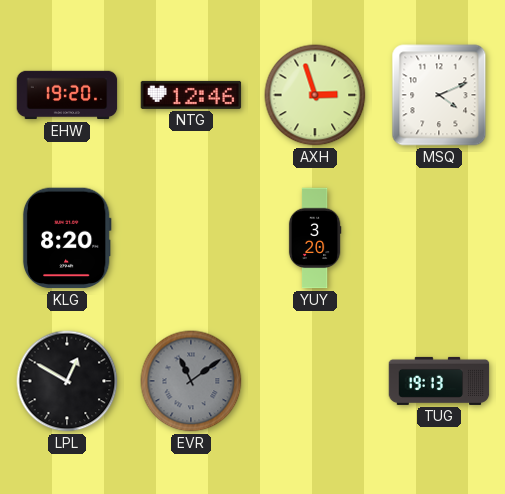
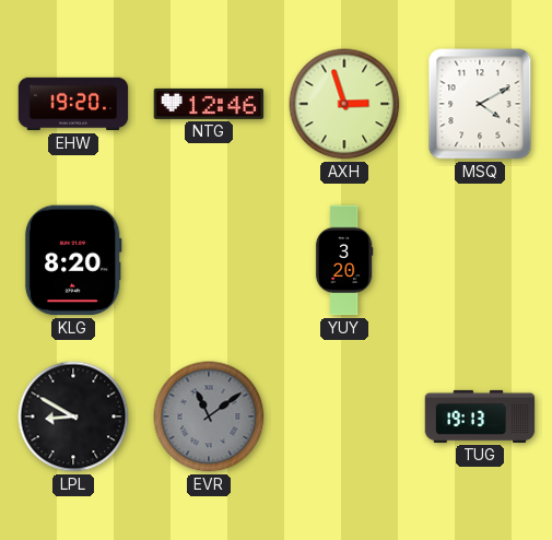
MSQ: 4:11 -> 4:10 (480, 104)
LPL: 12:50 -> 8:50 (73, 416)
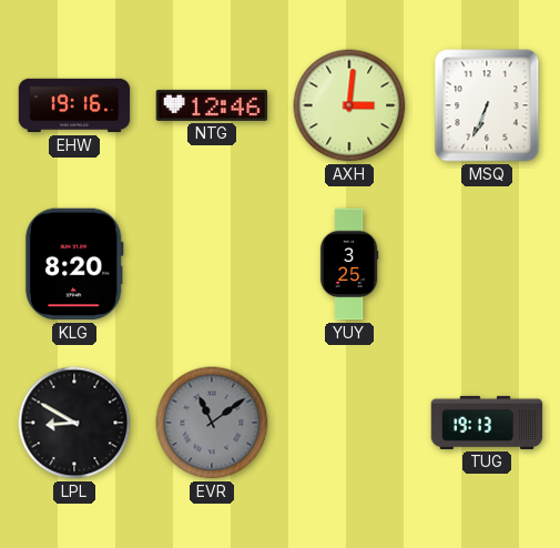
EHW: 19:20 -> 19:16 (74, 105)
AXH: 2:57 -> 3:01 (349, 105)
MSQ: 4:10 -> 6:34 (487, 105)
YUY: 3:20 -> 3:25 (349, 264)
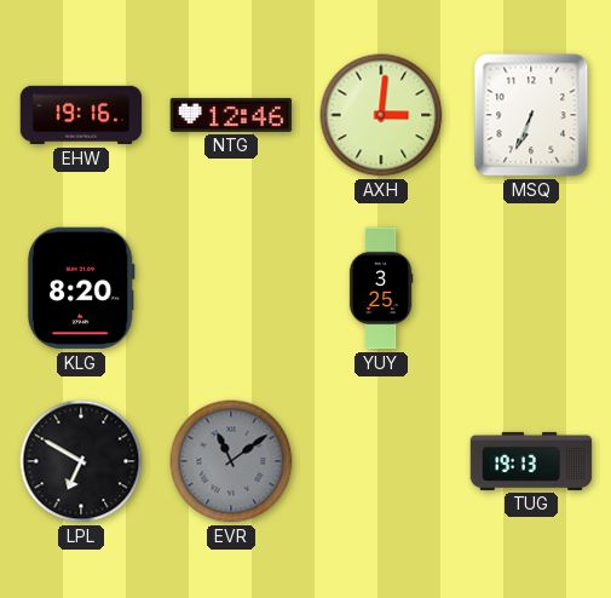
LPL: 8:50 -> 6:50 (81, 461)
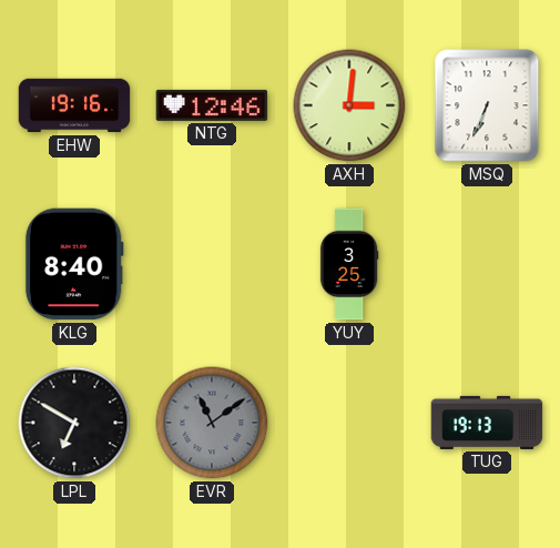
KLG: 8:20 -> 8:40 (74, 264)
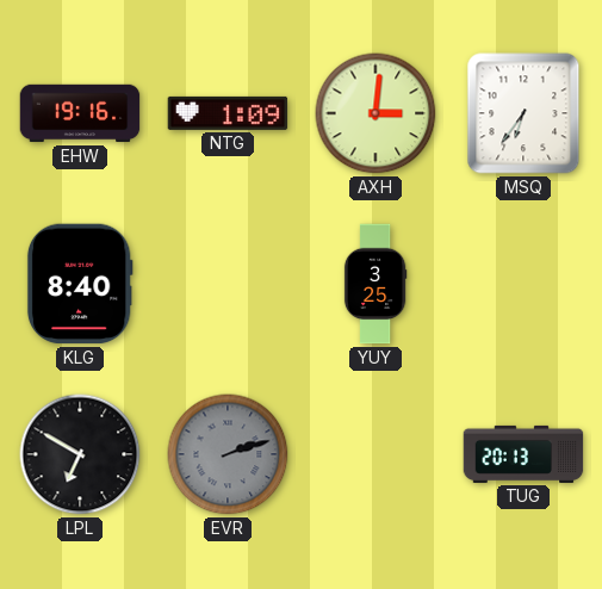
NTG: 12:46 -> 1:09 (228, 113)
MSQ: 6:34 -> 6:36 (523, 113)
EVR: 11:09 -> 2:12 (228, 454)
TUG: 19:13 -> 20:13 (523, 454)
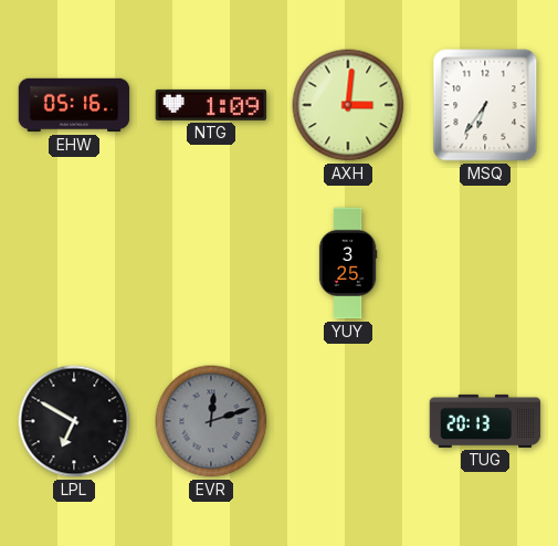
EHW: 19:16 -> 05:16 (74, 105)
KLG: 8:40 -> none (80, 284)
EVR: 2:12 -> 12:12 (211, 421)
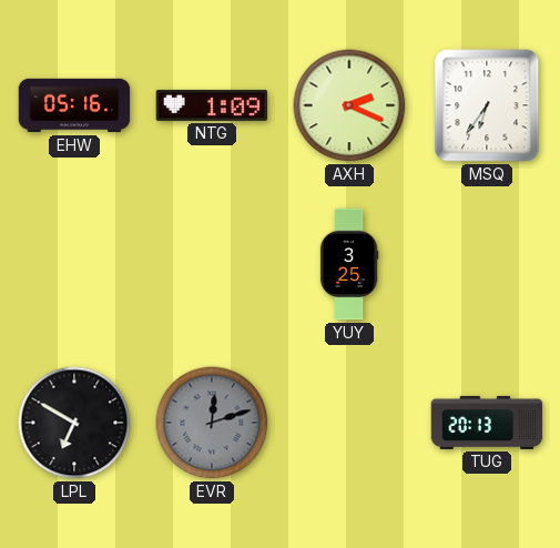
AXH: 3:01 -> 2:19 (349, 105)
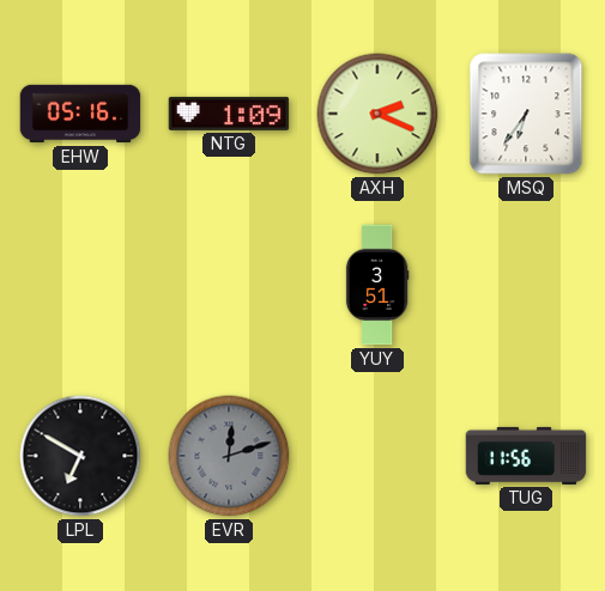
YUY: 3:25 -> 3:51 (377, 285)
TUG: 20:13 -> 11:56 (526, 456)
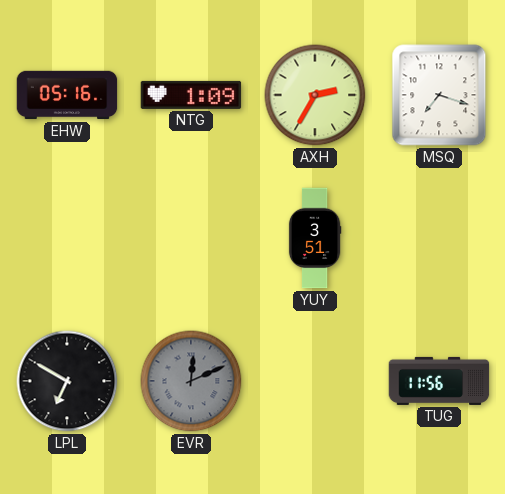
AXH: 2:19 -> 2:35 (315, 95)
MSQ: 6:36 -> 7:18 (439, 95)
EVR: 12:12 -> 12:11 (191, 381)
